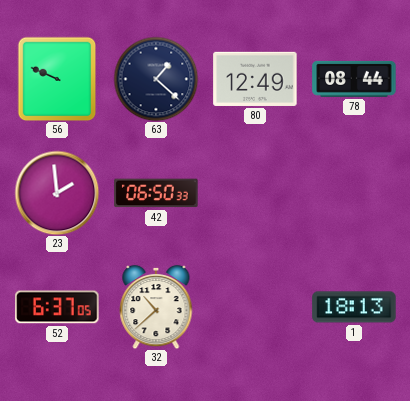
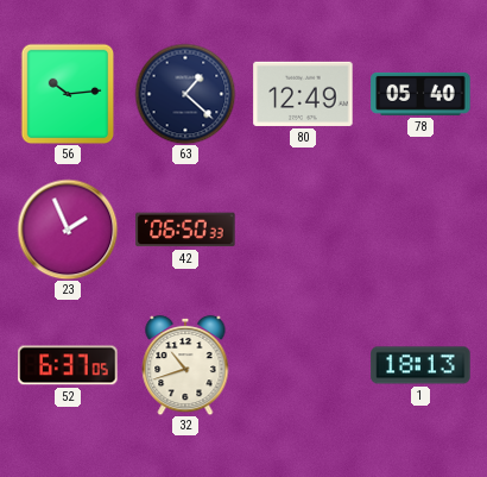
56: 9:49 -> 10:14 (68, 94)
78: 08:44 -> 05:40 (420, 94)
23: 1:59 -> 1:56 (68, 230)
32: 10:38 -> 10:42 (185, 365)
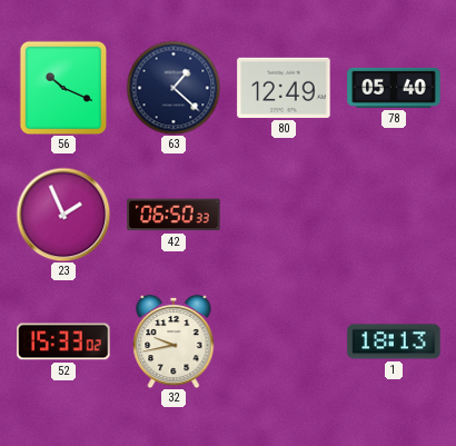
56: 10:14 -> 10:19 (63, 88)
52: 6:37 -> 15:33 (63, 341)
32: 10:42 -> 9:43 (174, 341)
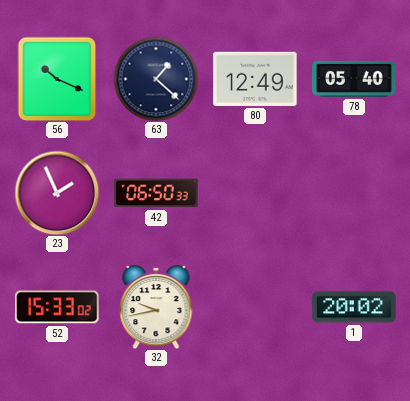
1: 18:13 -> 20:02 (354, 307)
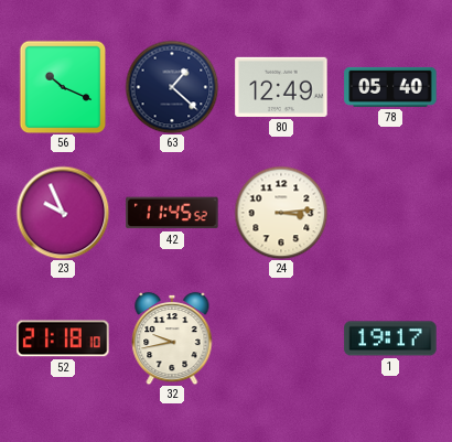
23: 1:56 -> 9:56 (63, 213)
42: 06:50 -> 11:45 (172, 213)
24: none -> 3:14 (281, 213)
52: 15:33 -> 21:18 (63, 338)
1: 20:02 -> 19:17 (390, 338)
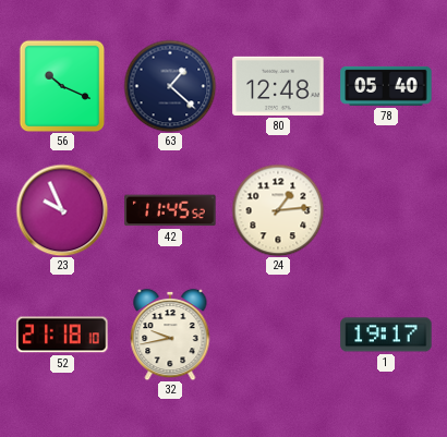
80: 12:49 -> 12:48 (278, 86)
24: 3:14 -> 1:14 (278, 210)
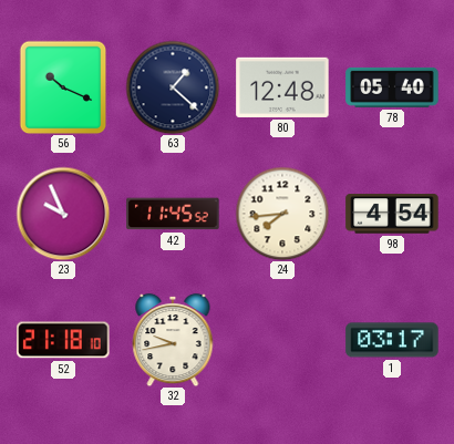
24: 1:14 -> 7:44 (282, 214)
98: none -> 4:54 (392, 214)
1: 19:17 -> 03:17 (392, 340)
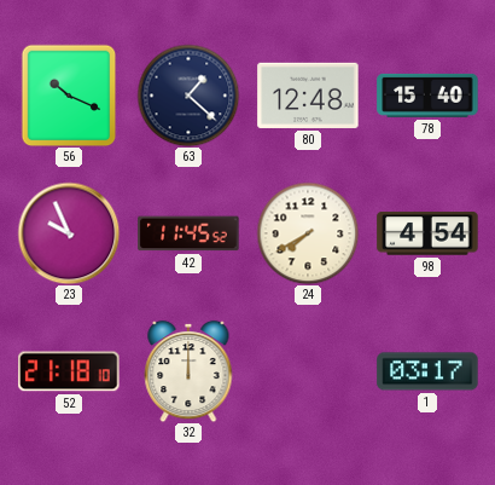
78: 05:40 -> 15:40 (427, 96)
24: 7:44 -> 7:40 (308, 233)
32: 9:43 -> 12:00 (188, 371)
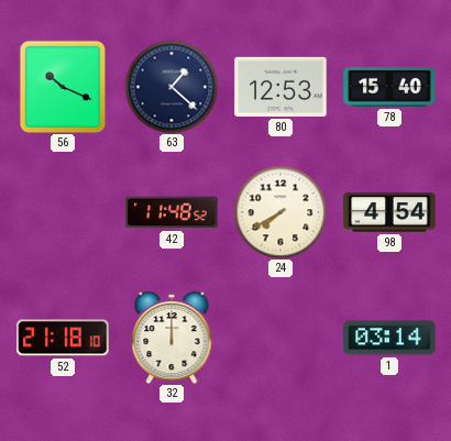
80: 12:48 -> 12:53 (280, 87)
23: 9:56 -> none (69, 233)
42: 11:45 -> 11:48 (172, 212)
1: 03:17 -> 03:14 (389, 338)
